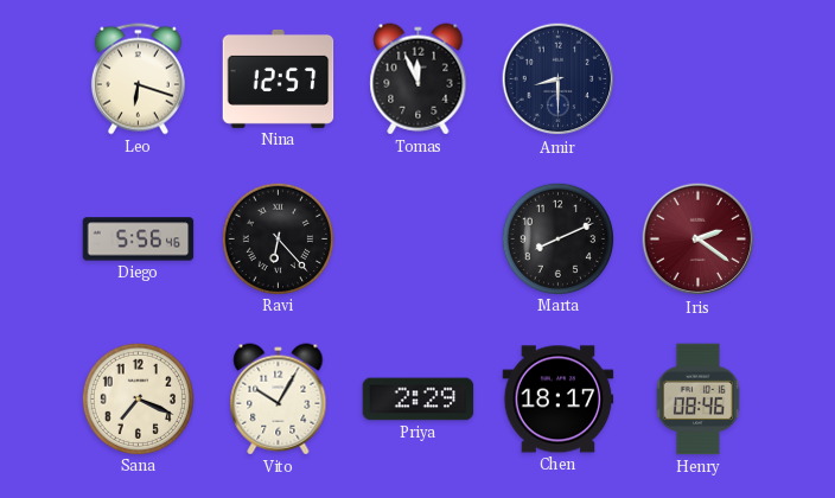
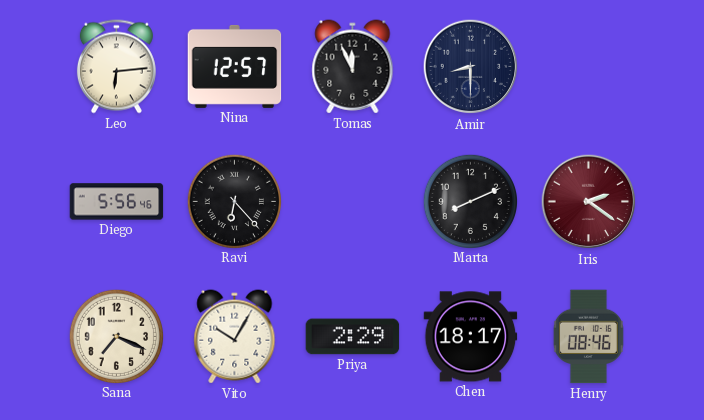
Leo: 6:18 -> 6:14 (116, 67)
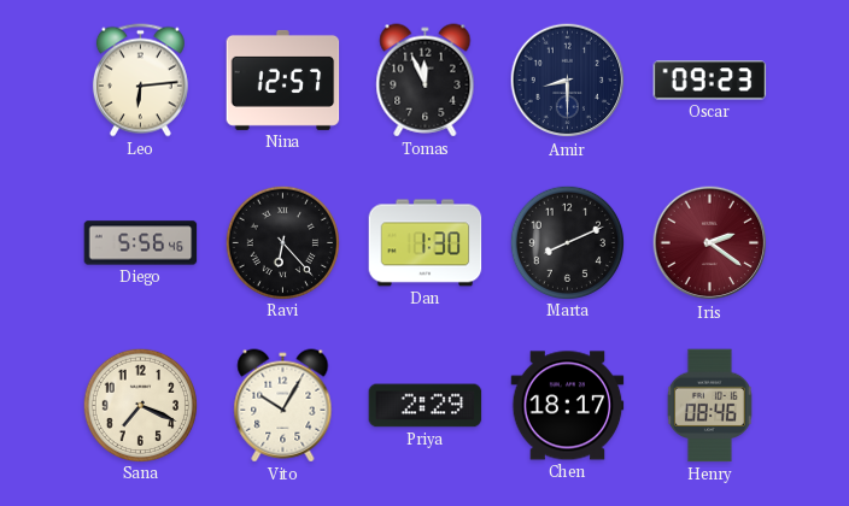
Oscar: none -> 09:23 (710, 81)
Dan: none -> 1:30 (426, 243)
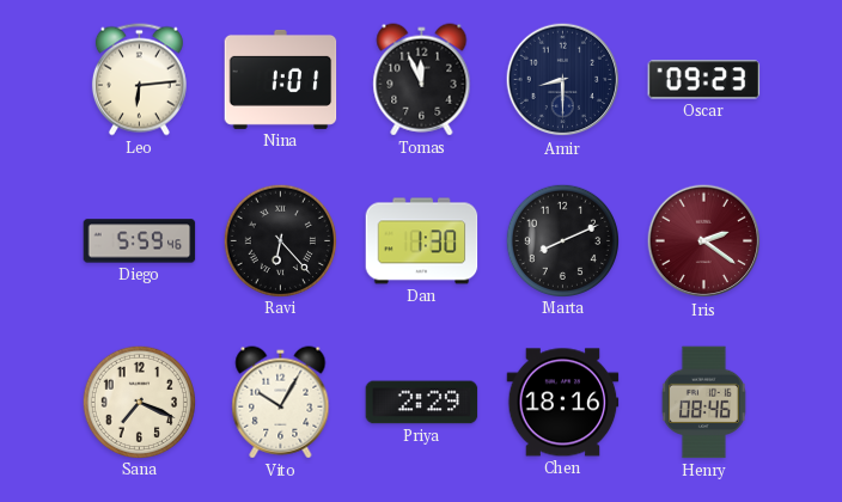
Nina: 12:57 -> 1:01 (281, 79)
Diego: 5:56 -> 5:59 (140, 241)
Chen: 18:17 -> 18:16 (563, 403)
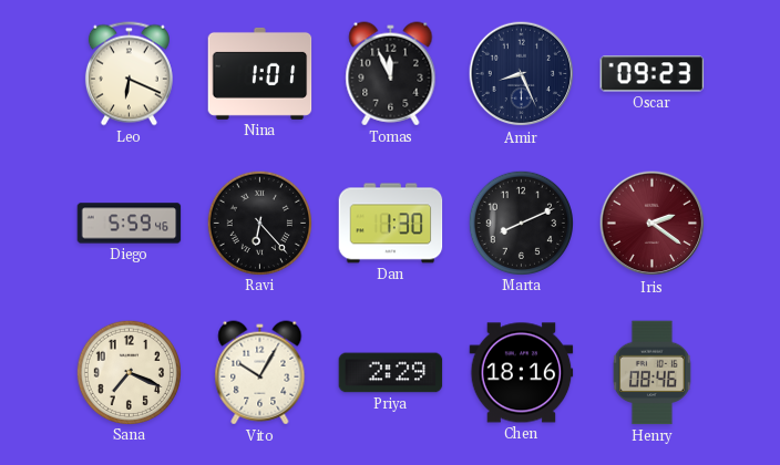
Leo: 6:14 -> 6:19 (129, 74)
Amir: 8:30 -> 8:26 (522, 74)
